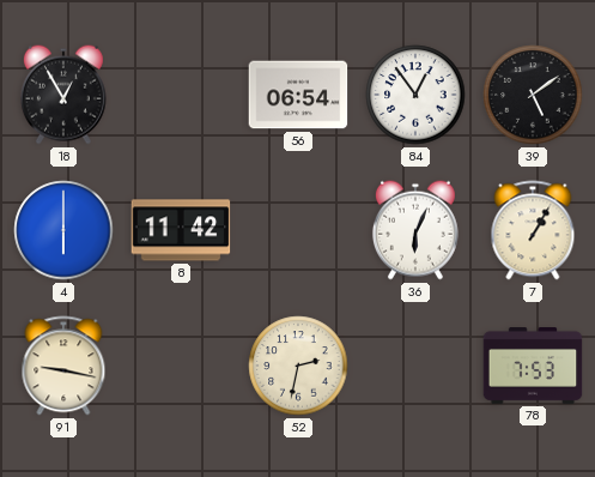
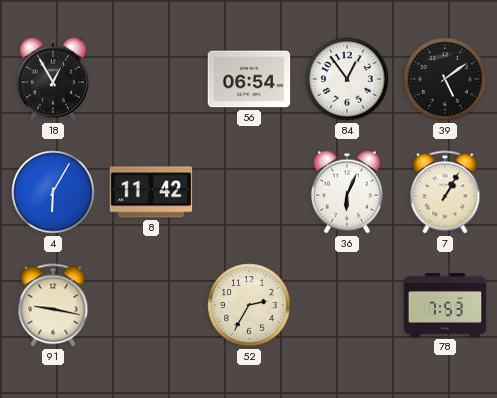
4: 6:00 -> 6:05 (53, 192)
52: 2:32 -> 2:35 (249, 305)
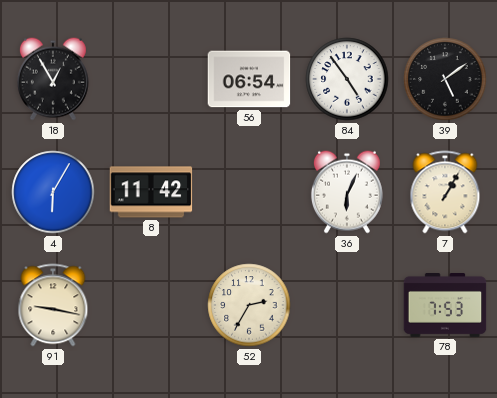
84: 12:54 -> 4:54 (347, 79)
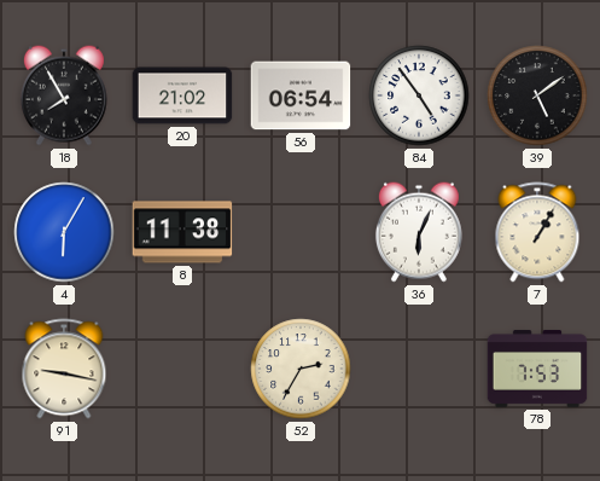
18: 12:55 -> 7:55 (64, 95)
20: none -> 21:02 (182, 95)
8: 11:42 -> 11:38 (182, 232)
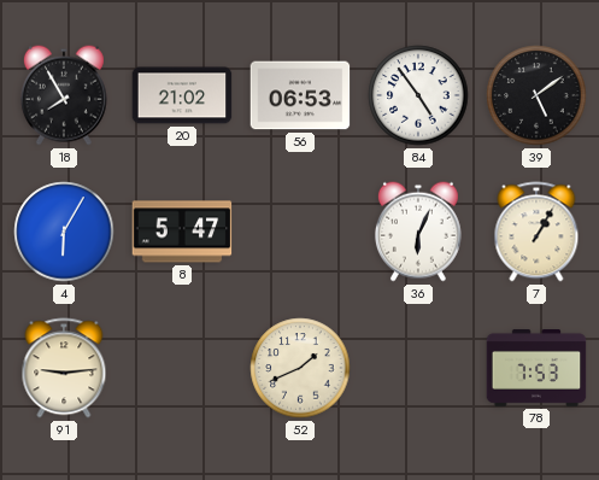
56: 06:54 -> 06:53 (300, 95)
8: 11:38 -> 5:47 (182, 232)
91: 9:17 -> 9:14 (64, 368)
52: 2:35 -> 1:41 (300, 368)
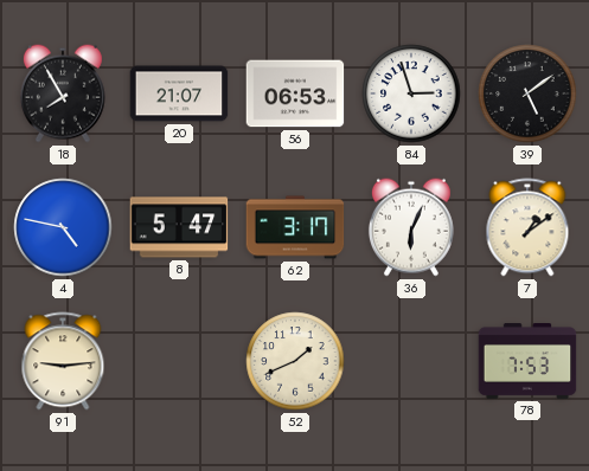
20: 21:02 -> 21:07 (179, 93)
84: 4:54 -> 2:57 (411, 93)
4: 6:05 -> 4:47 (63, 227)
62: none -> 3:17 (295, 227)
7: 1:05 -> 1:09 (527, 227)
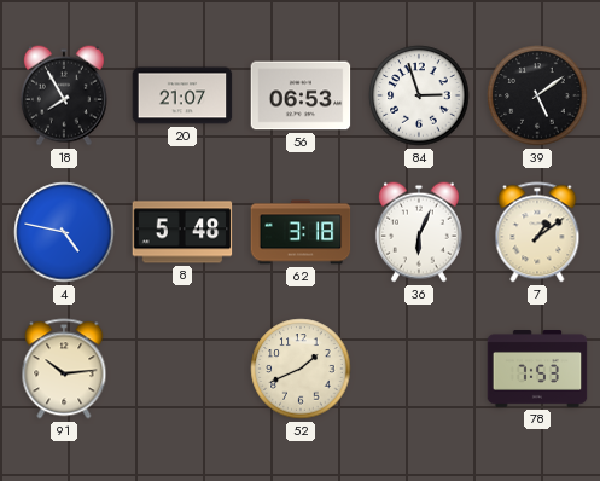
8: 5:47 -> 5:48 (182, 232)
62: 3:17 -> 3:18 (301, 232)
91: 9:14 -> 10:14 (64, 369)
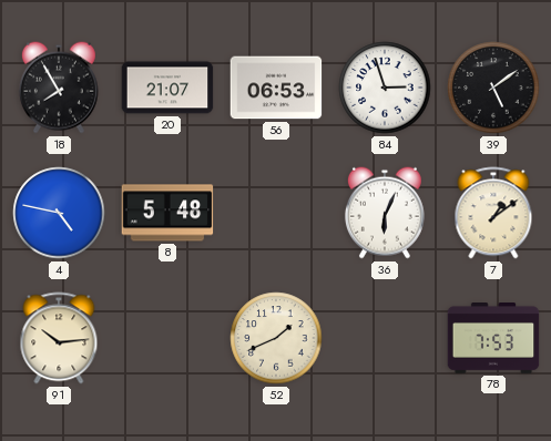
62: 3:18 -> none (301, 232)
